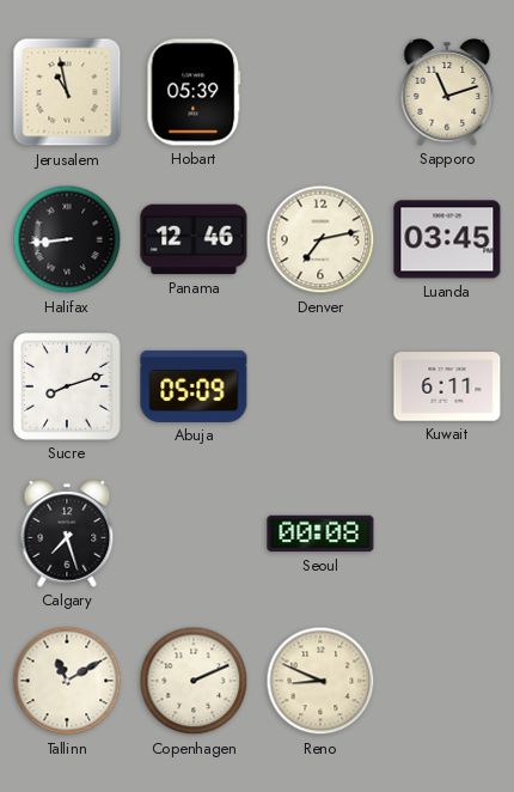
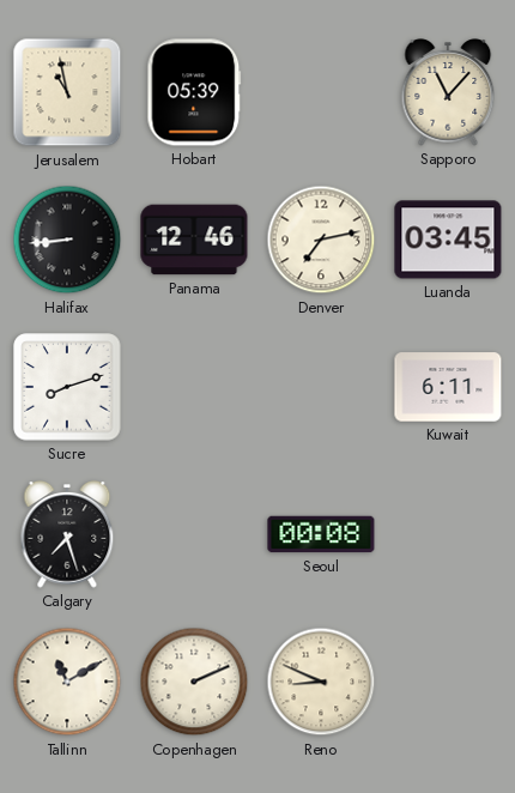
Sapporo: 11:12 -> 11:07 (448, 93)
Abuja: 05:09 -> none (194, 386)
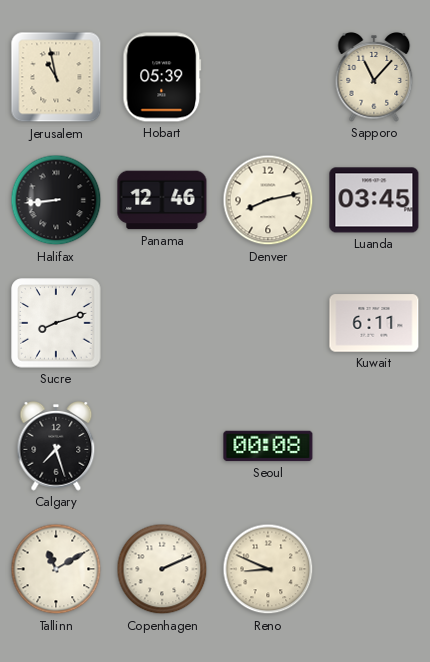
Denver: 7:13 -> 8:13 (268, 200)
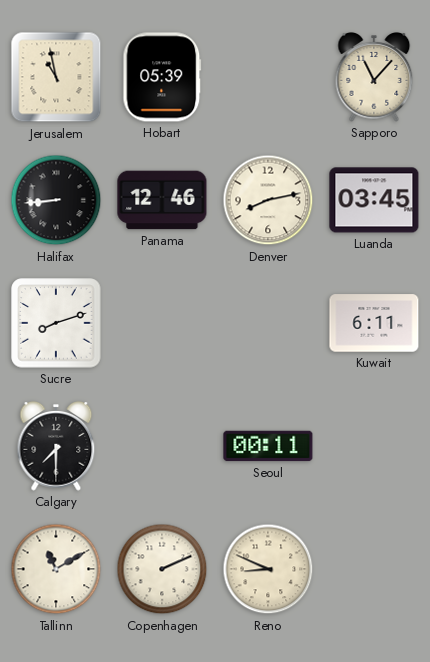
Calgary: 7:27 -> 7:30 (56, 447)
Seoul: 00:08 -> 00:11 (268, 446)
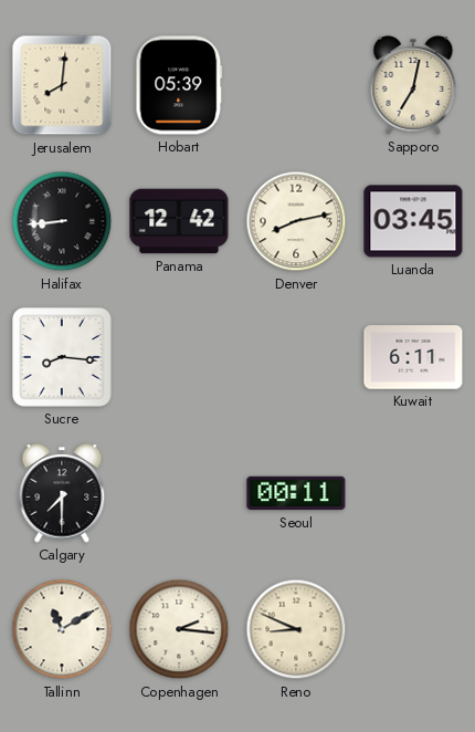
Jerusalem: 10:58 -> 8:01 (62, 85)
Sapporo: 11:07 -> 7:02 (413, 86)
Panama: 12:46 -> 12:42 (179, 221)
Sucre: 8:12 -> 8:16 (62, 357)
Copenhagen: 2:11 -> 2:16 (179, 629)
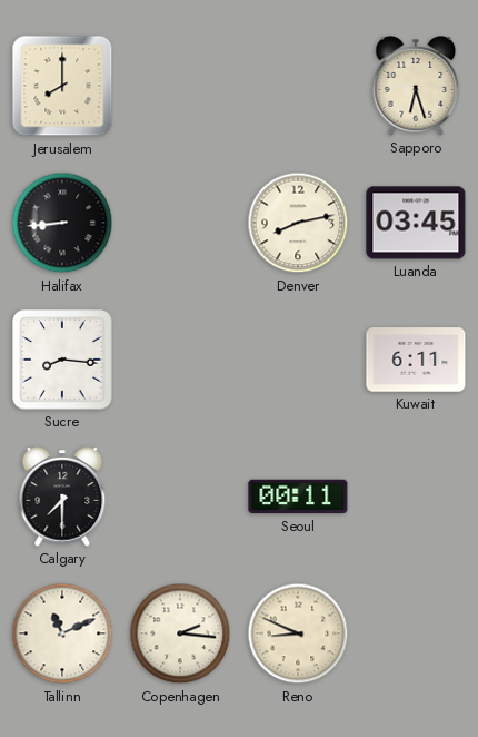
Jerusalem: 8:01 -> 8:00 (62, 86)
Hobart: 05:39 -> none (179, 85)
Sapporo: 7:02 -> 6:27 (416, 87)
Panama: 12:42 -> none (179, 221)
Tallinn: 11:10 -> 11:11 (62, 633)
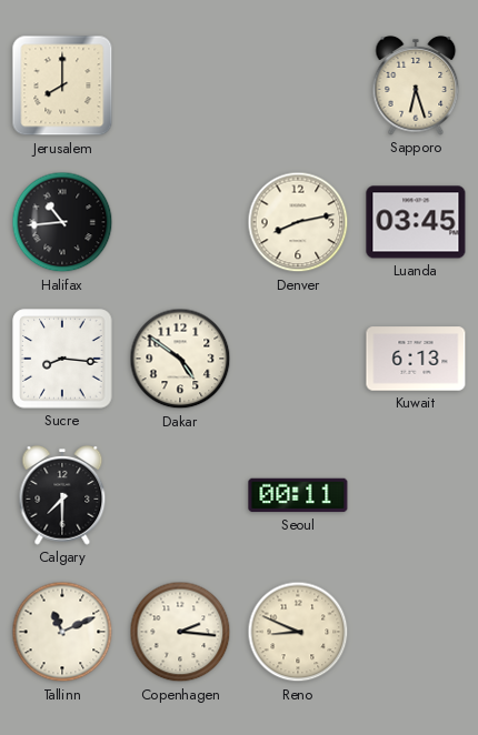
Halifax: 8:44 -> 10:44 (62, 222)
Dakar: none -> 4:51 (180, 359)
Kuwait: 6:11 -> 6:13 (416, 359)
